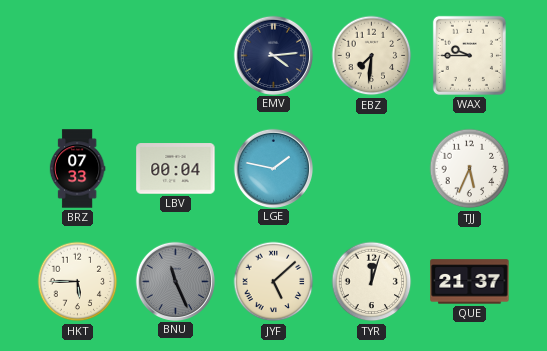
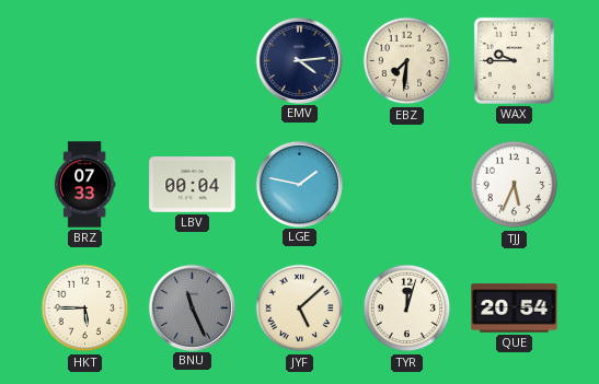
QUE: 21:37 -> 20:54 (515, 309)
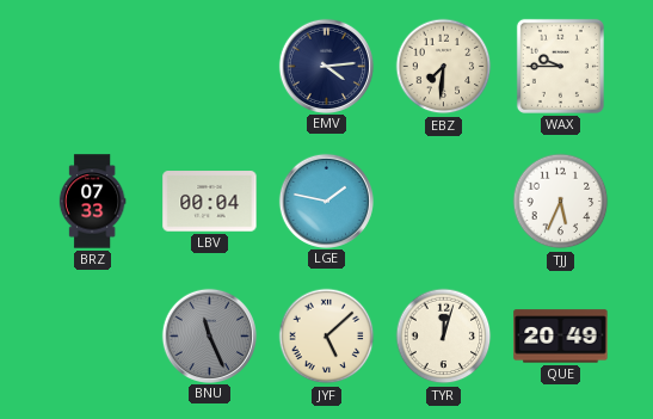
HKT: 5:45 -> none (85, 309)
QUE: 20:54 -> 20:49 (561, 337)
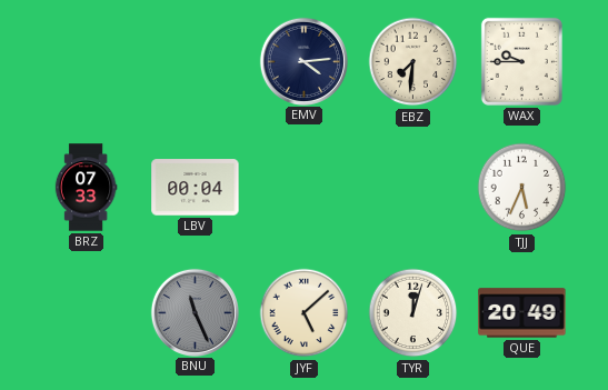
LGE: 1:47 -> none (326, 201)
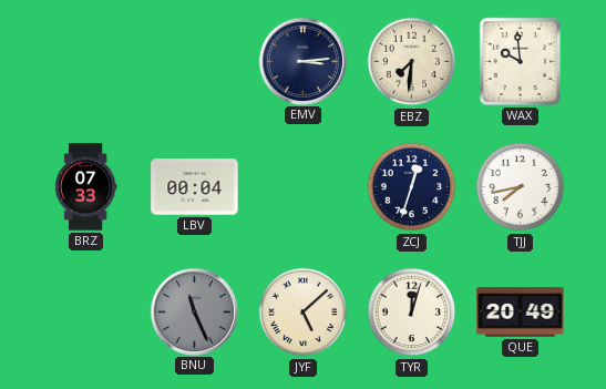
EMV: 4:14 -> 3:14 (302, 61)
WAX: 9:45 -> 9:59 (520, 61)
ZCJ: none -> 12:33 (412, 187)
TJJ: 5:34 -> 7:43 (521, 187)
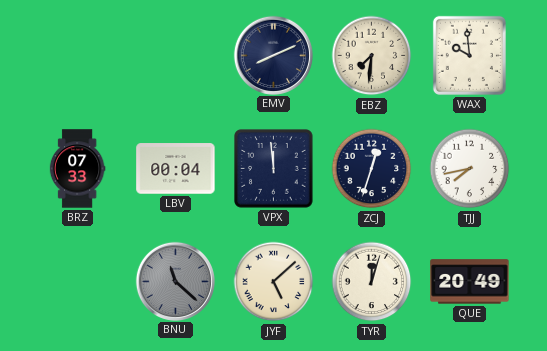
EMV: 3:14 -> 8:11 (273, 55)
VPX: none -> 11:59 (274, 169)
BNU: 11:26 -> 11:22 (175, 281)
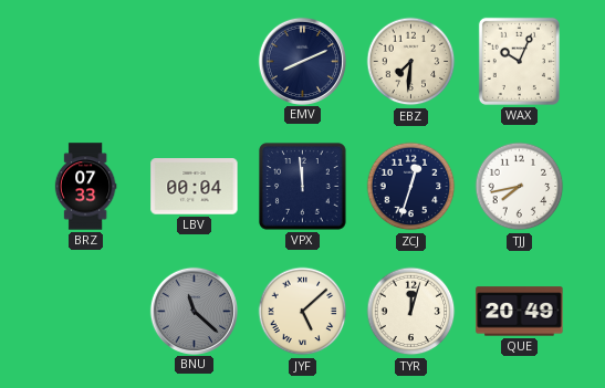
WAX: 9:59 -> 10:04 (519, 61)
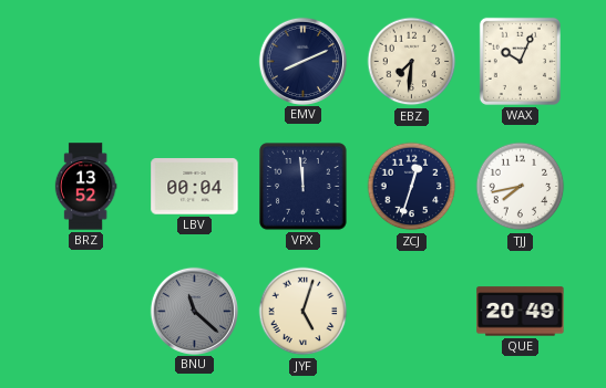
BRZ: 07:33 -> 13:52 (85, 187)
JYF: 5:08 -> 5:03 (304, 312)
TYR: 12:03 -> none (411, 312)
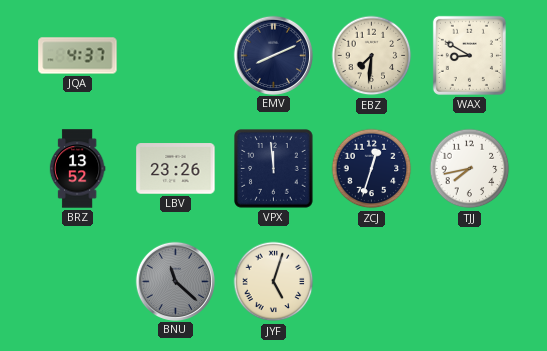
JQA: none -> 4:37 (78, 56)
WAX: 10:04 -> 8:50 (469, 55)
LBV: 00:04 -> 23:26 (176, 169)
QUE: 20:49 -> none (521, 312)
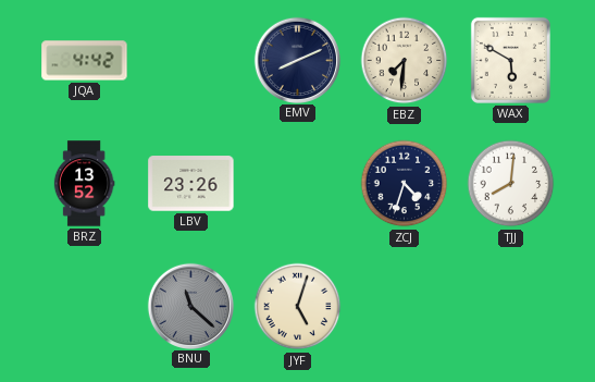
JQA: 4:37 -> 4:42 (85, 61)
WAX: 8:50 -> 5:50 (510, 60)
VPX: 11:59 -> none (274, 169)
ZCJ: 12:33 -> 4:33 (405, 184)
TJJ: 7:43 -> 8:01 (511, 184)
